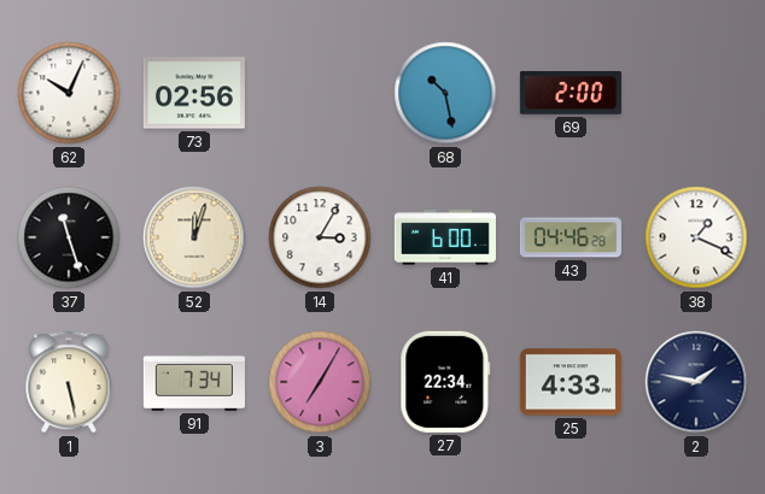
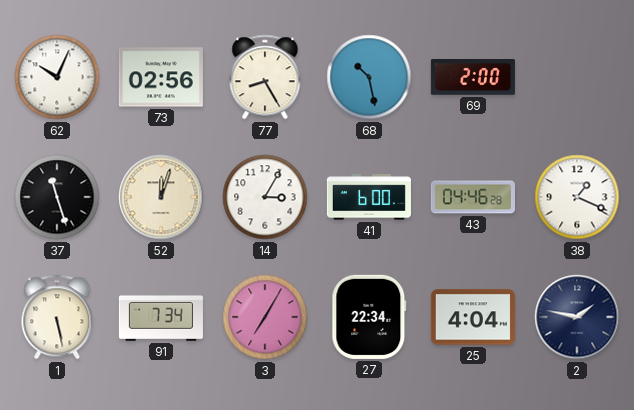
77: none -> 8:25 (265, 77)
25: 4:33 -> 4:04 (473, 317)
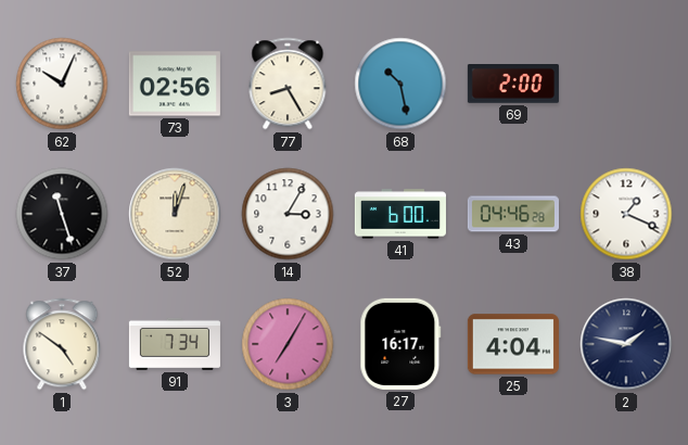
1: 5:28 -> 4:51 (62, 344)
27: 22:34 -> 16:17 (400, 344)
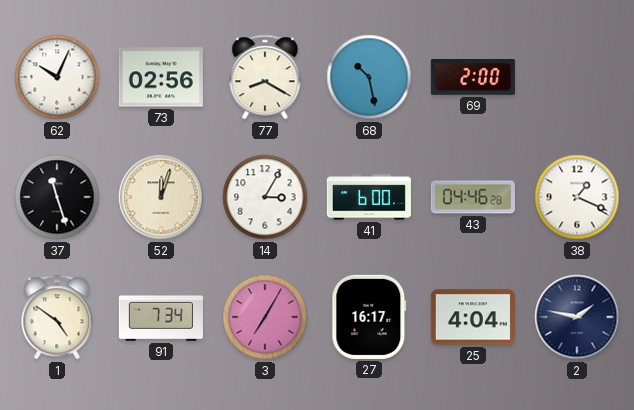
77: 8:25 -> 8:20 (265, 77)
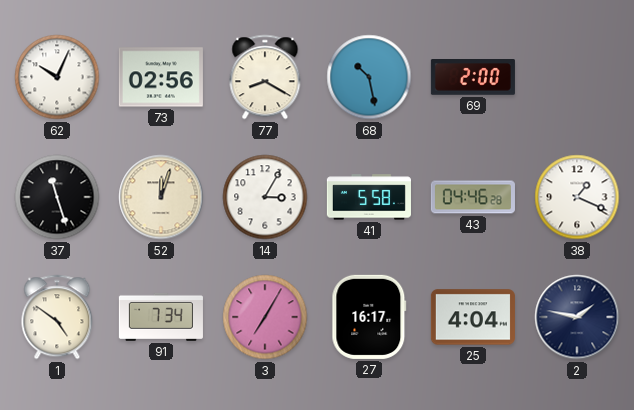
41: 6:00 -> 5:58 (369, 197)
